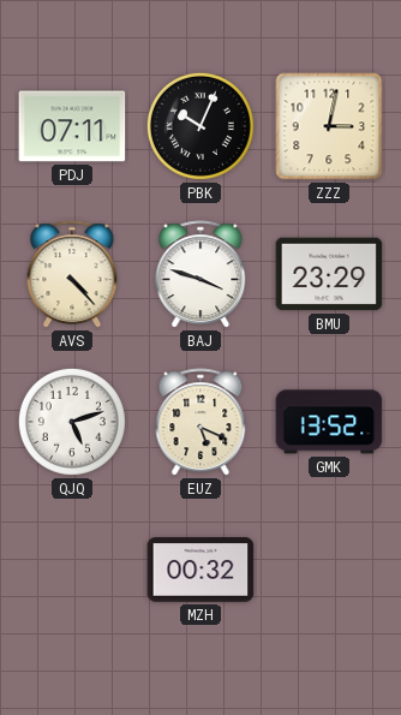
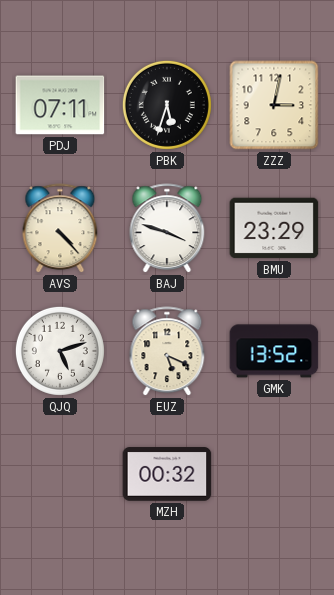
PBK: 10:04 -> 5:33 (167, 105)
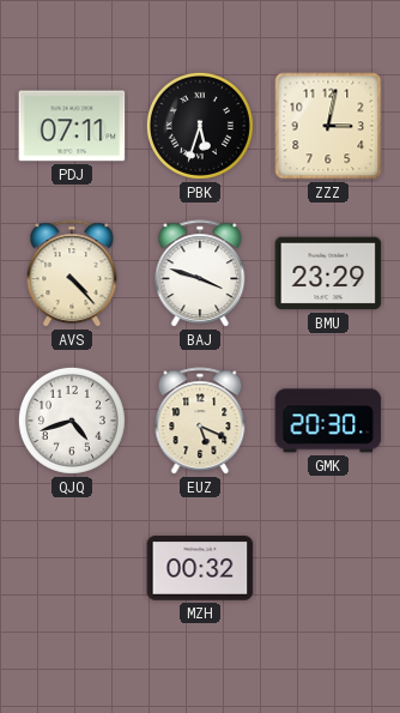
QJQ: 5:12 -> 4:42 (72, 421)
GMK: 13:52 -> 20:30 (328, 421)
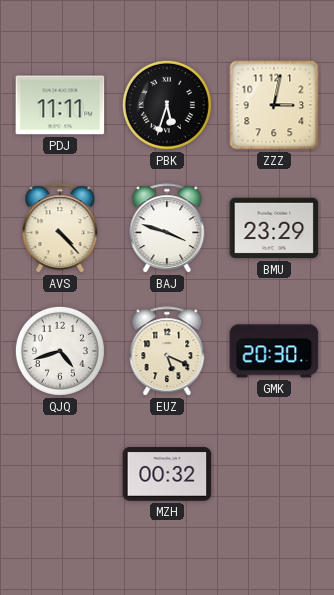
PDJ: 07:11 -> 11:11 (60, 105)
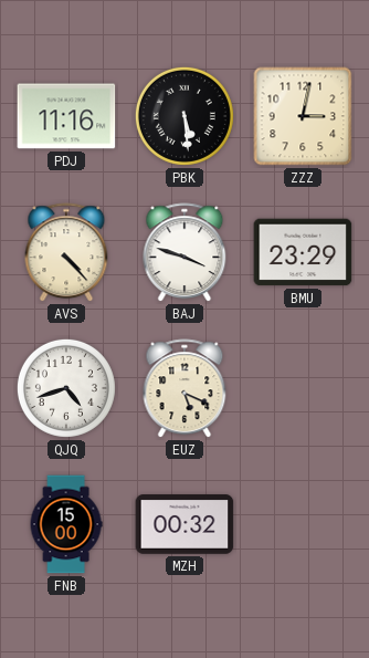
PDJ: 11:11 -> 11:16 (66, 116)
PBK: 5:33 -> 5:29 (184, 116)
GMK: 20:30 -> none (274, 351)
FNB: none -> 15:00 (66, 524)
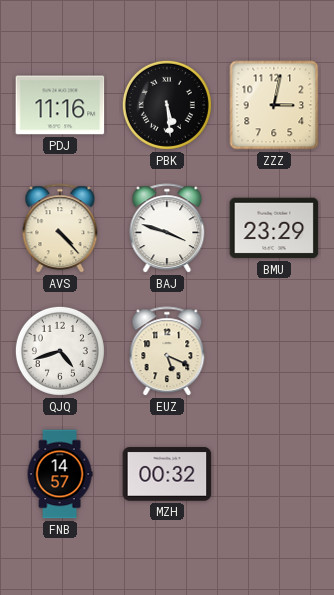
FNB: 15:00 -> 14:57 (60, 474)
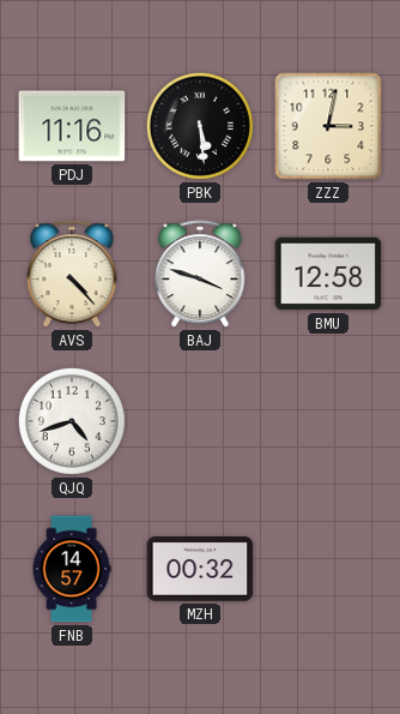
BMU: 23:29 -> 12:58 (328, 274)
EUZ: 5:19 -> none (167, 352)
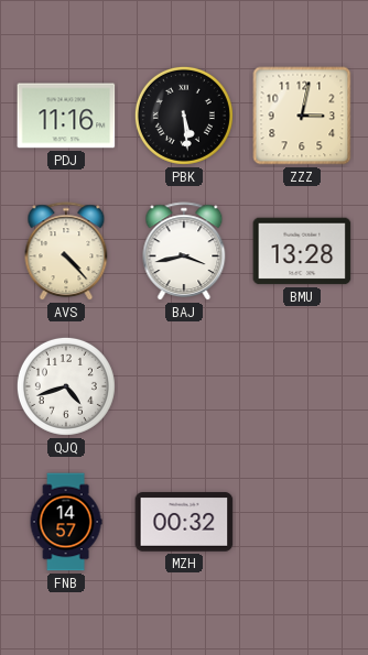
BAJ: 3:48 -> 3:43 (184, 252)
BMU: 12:58 -> 13:28 (302, 251)
